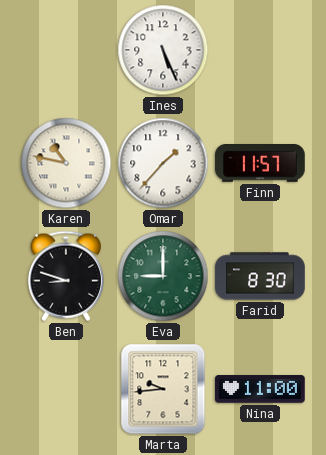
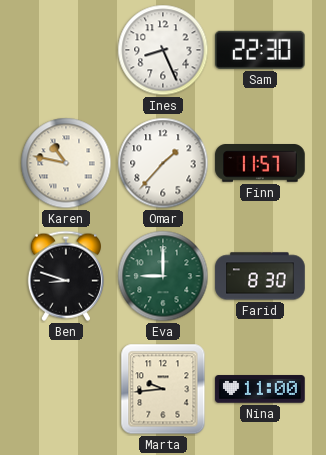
Ines: 5:26 -> 8:26 (163, 50)
Sam: none -> 22:30 (261, 50)
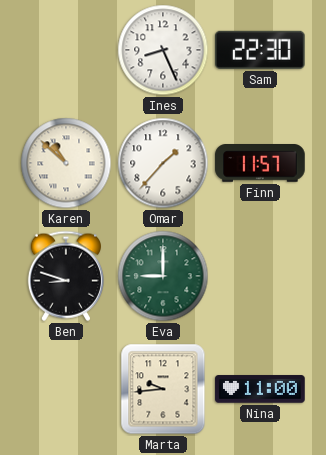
Karen: 10:47 -> 10:52 (66, 163)
Farid: 8:30 -> none (260, 276)
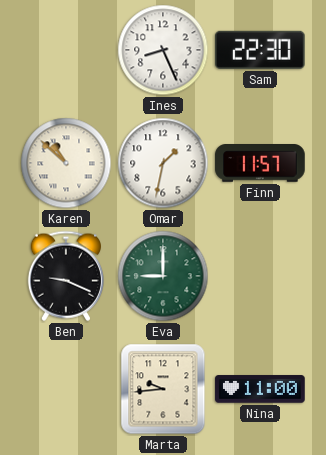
Omar: 1:37 -> 1:32 (163, 163)
Ben: 8:48 -> 9:19 (66, 276)
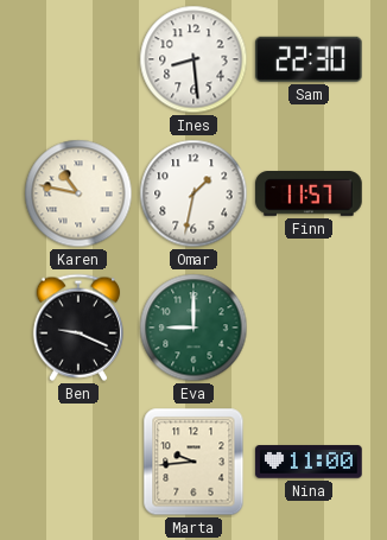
Ines: 8:26 -> 8:29 (193, 59)
Karen: 10:52 -> 10:47 (78, 193)
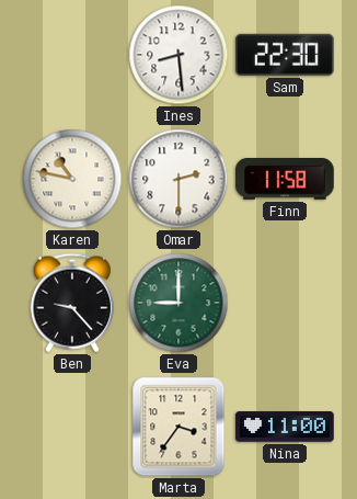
Omar: 1:32 -> 2:30 (178, 179)
Finn: 11:57 -> 11:58 (285, 180)
Ben: 9:19 -> 9:23 (72, 303)
Marta: 9:44 -> 3:36 (178, 427)
